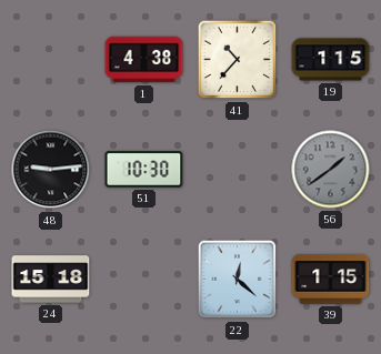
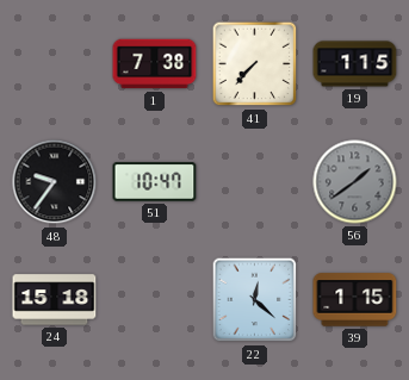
1: 4:38 -> 7:38 (155, 64)
41: 10:37 -> 7:37 (255, 64)
48: 9:14 -> 9:36 (55, 182)
51: 10:30 -> 10:47 (155, 182)
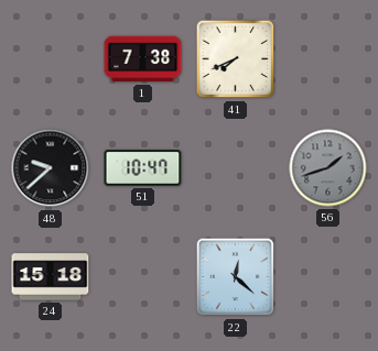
41: 7:37 -> 7:41 (236, 59)
19: 1:15 -> none (355, 64)
48: 9:36 -> 9:38 (51, 168)
56: 1:39 -> 1:42 (328, 168)
39: 1:15 -> none (355, 300)
